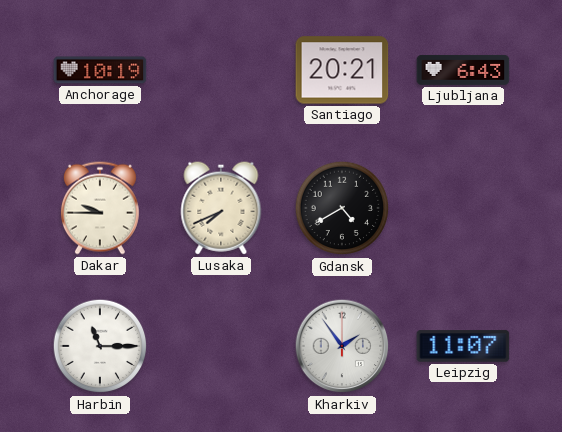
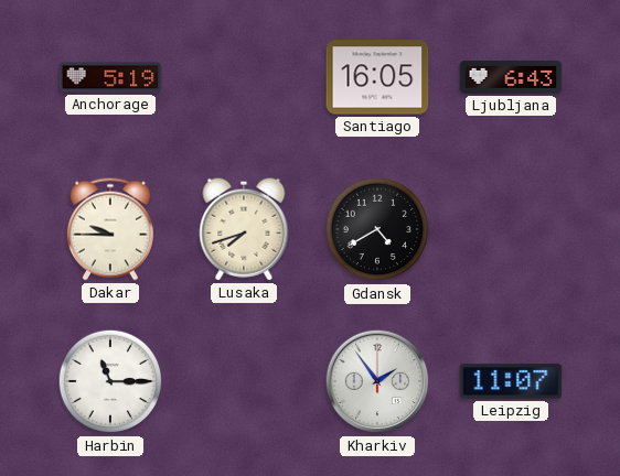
Anchorage: 10:19 -> 5:19 (110, 77)
Santiago: 20:21 -> 16:05 (377, 77)
Lusaka: 7:41 -> 7:42 (244, 229)
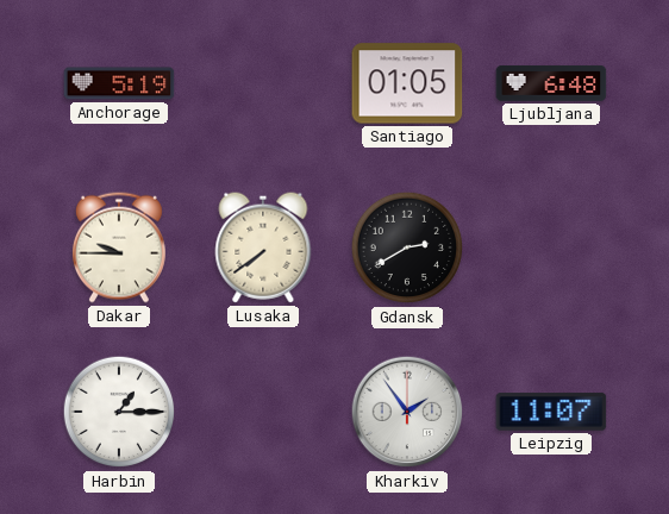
Santiago: 16:05 -> 01:05 (407, 83)
Ljubljana: 6:43 -> 6:48 (551, 83)
Lusaka: 7:42 -> 7:39 (263, 247)
Gdansk: 4:40 -> 2:40 (407, 247)
Harbin: 11:15 -> 1:15 (119, 412)
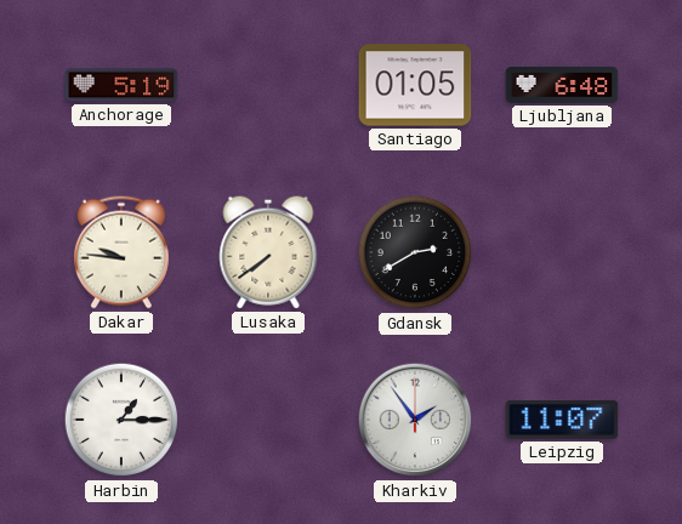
Dakar: 9:45 -> 9:46 (121, 252)
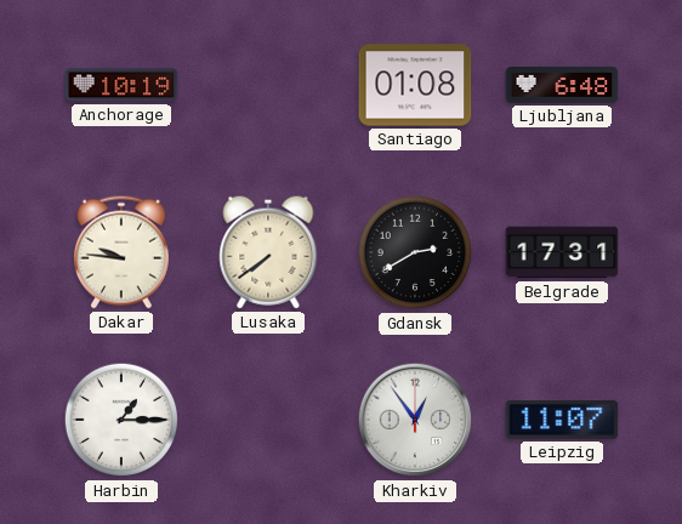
Anchorage: 5:19 -> 10:19 (121, 85)
Santiago: 01:05 -> 01:08 (415, 85)
Belgrade: none -> 17:31 (562, 252)
Kharkiv: 1:54 -> 12:54 (415, 420)
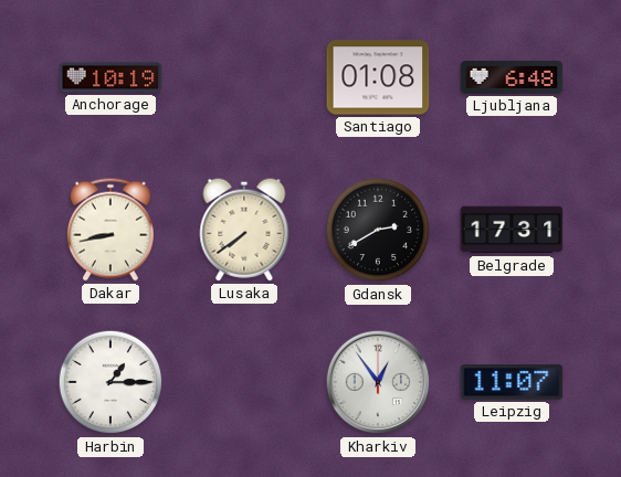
Dakar: 9:46 -> 8:43 (110, 230)
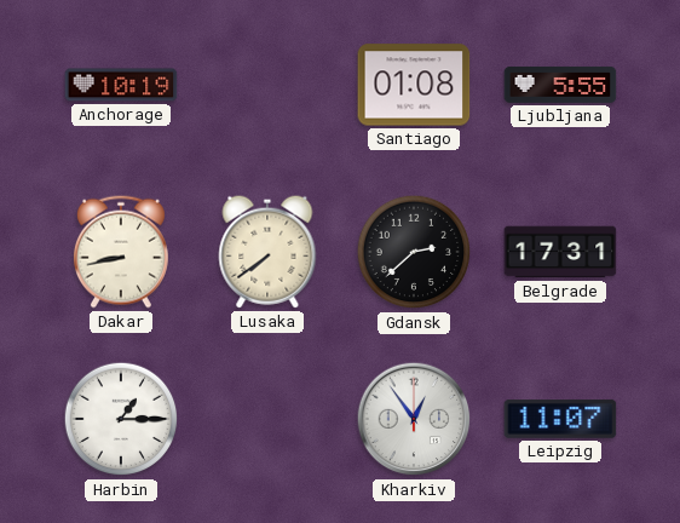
Ljubljana: 6:48 -> 5:55 (560, 85)
Gdansk: 2:40 -> 2:38 (414, 252)
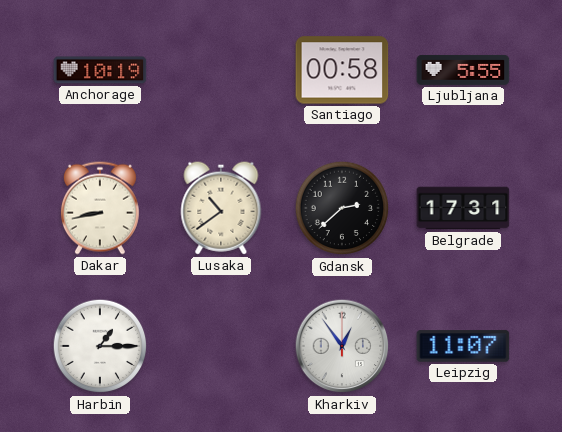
Santiago: 01:08 -> 00:58 (342, 70)
Lusaka: 7:39 -> 10:39 (221, 208)
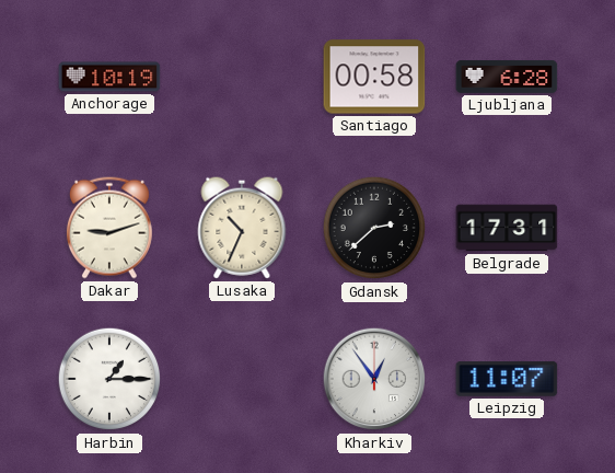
Ljubljana: 5:55 -> 6:28 (507, 77)
Dakar: 8:43 -> 9:12 (109, 228)
Lusaka: 10:39 -> 10:34 (242, 228)
